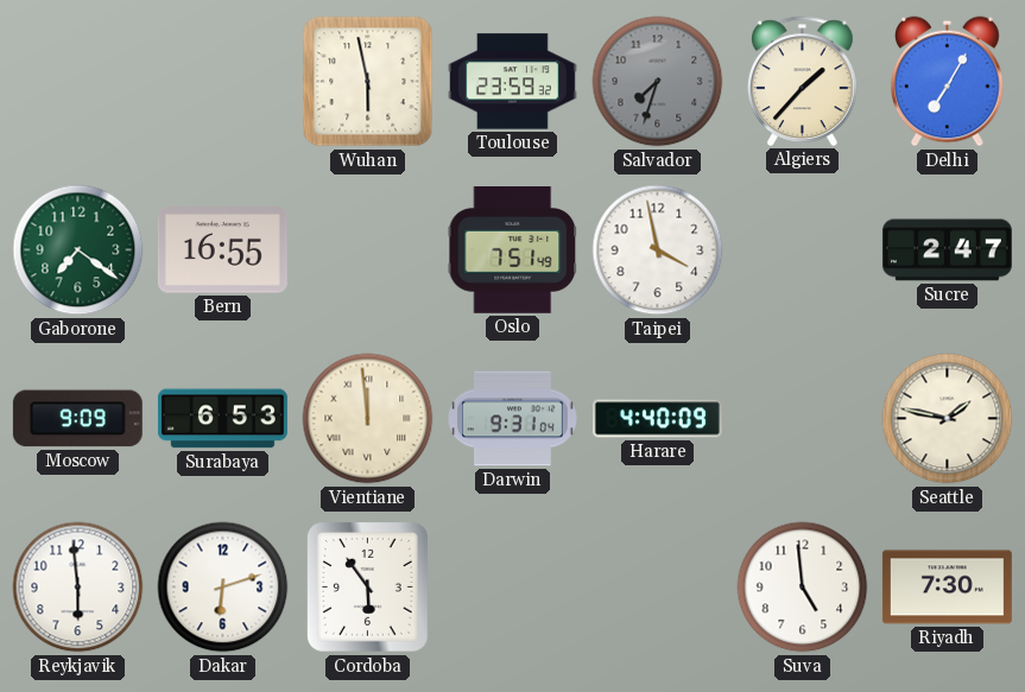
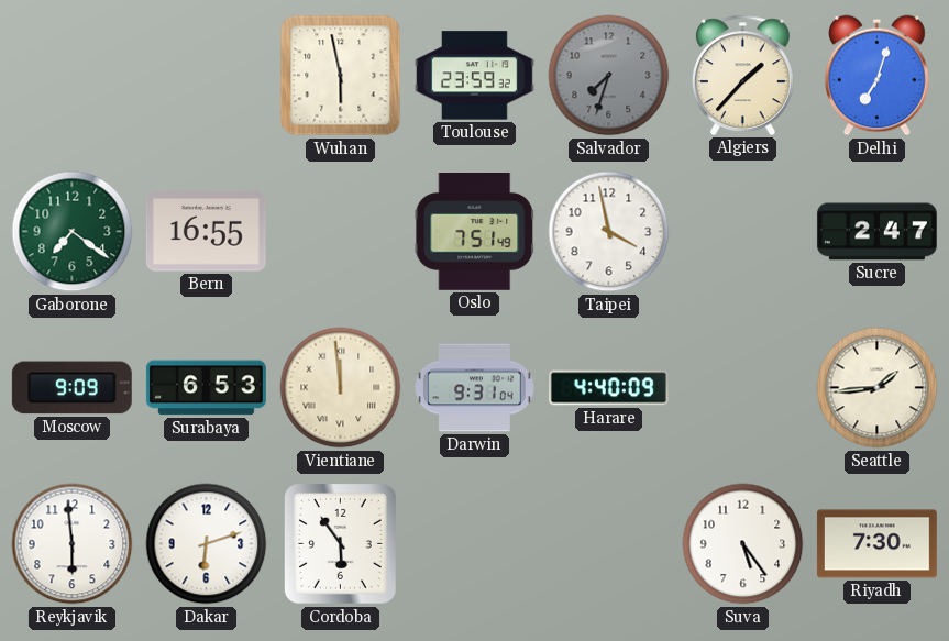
Delhi: 7:05 -> 7:03 (878, 76)
Seattle: 1:47 -> 1:44 (878, 388)
Suva: 4:59 -> 5:24 (743, 544)
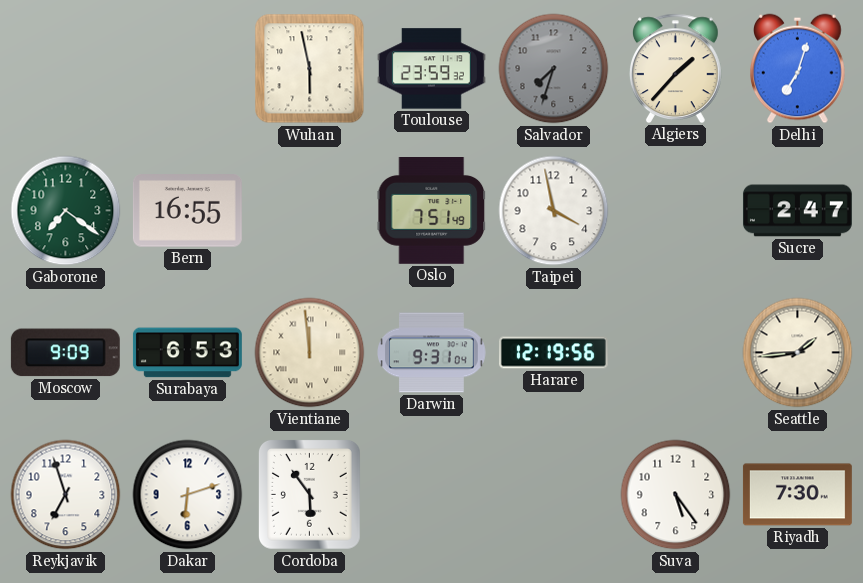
Harare: 4:40 -> 12:19 (553, 353)
Reykjavik: 5:59 -> 6:57 (66, 495)
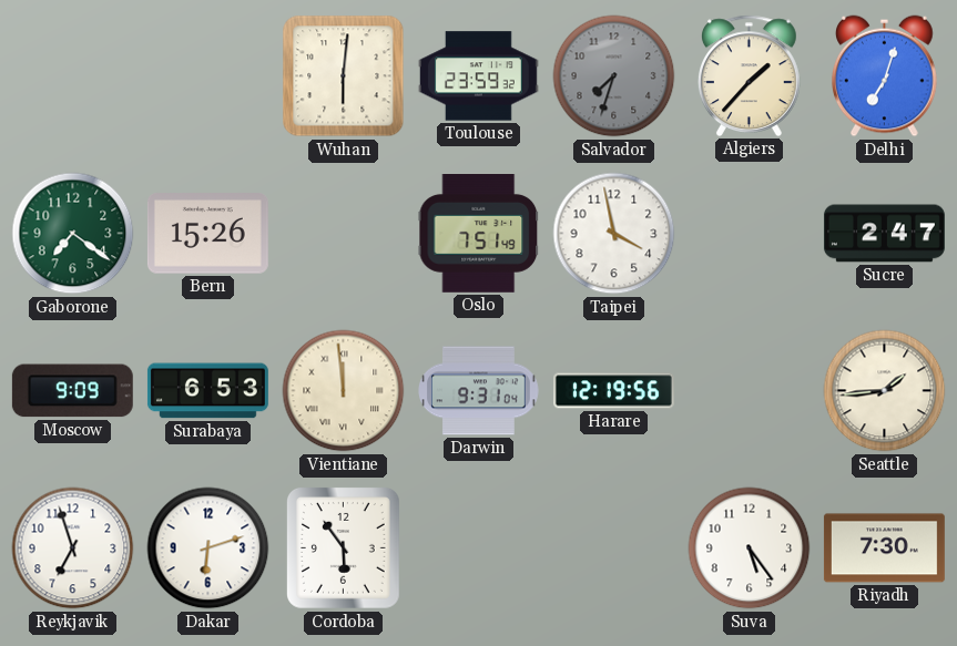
Wuhan: 5:58 -> 6:01 (344, 76)
Bern: 16:55 -> 15:26 (207, 234)
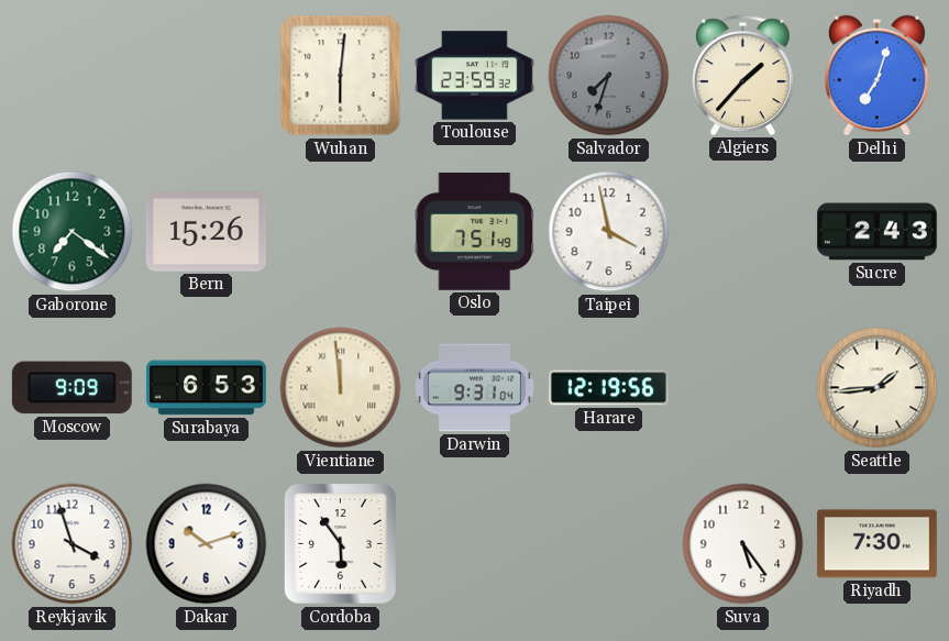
Sucre: 2:47 -> 2:43 (876, 232)
Reykjavik: 6:57 -> 3:57 (73, 544)
Dakar: 6:12 -> 10:12 (207, 544)
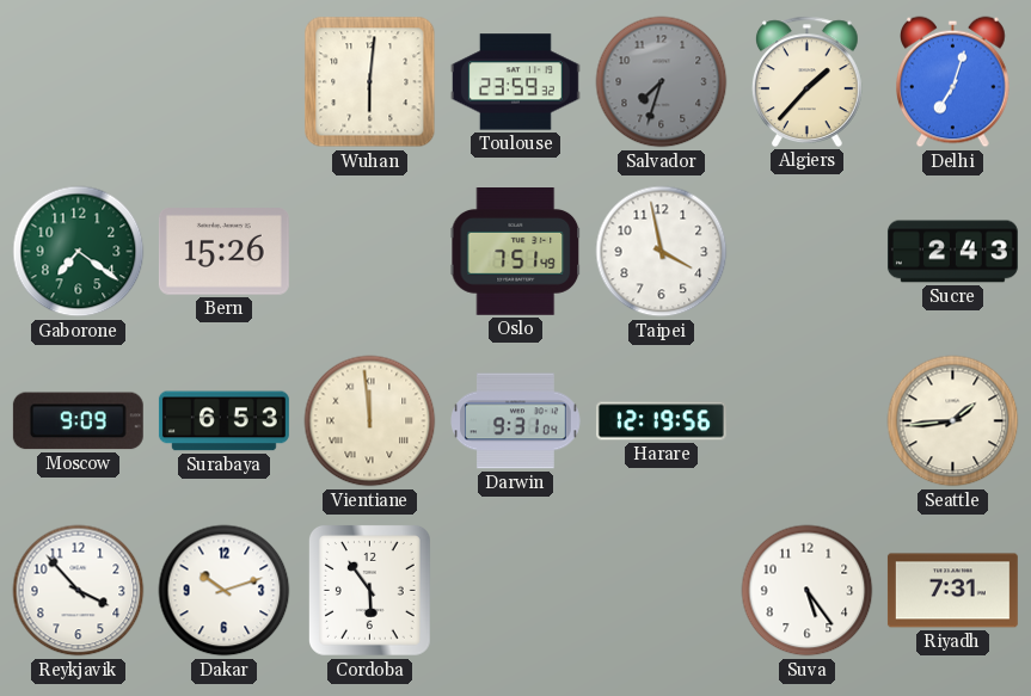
Reykjavik: 3:57 -> 3:53 (79, 591)
Riyadh: 7:30 -> 7:31 (952, 591)
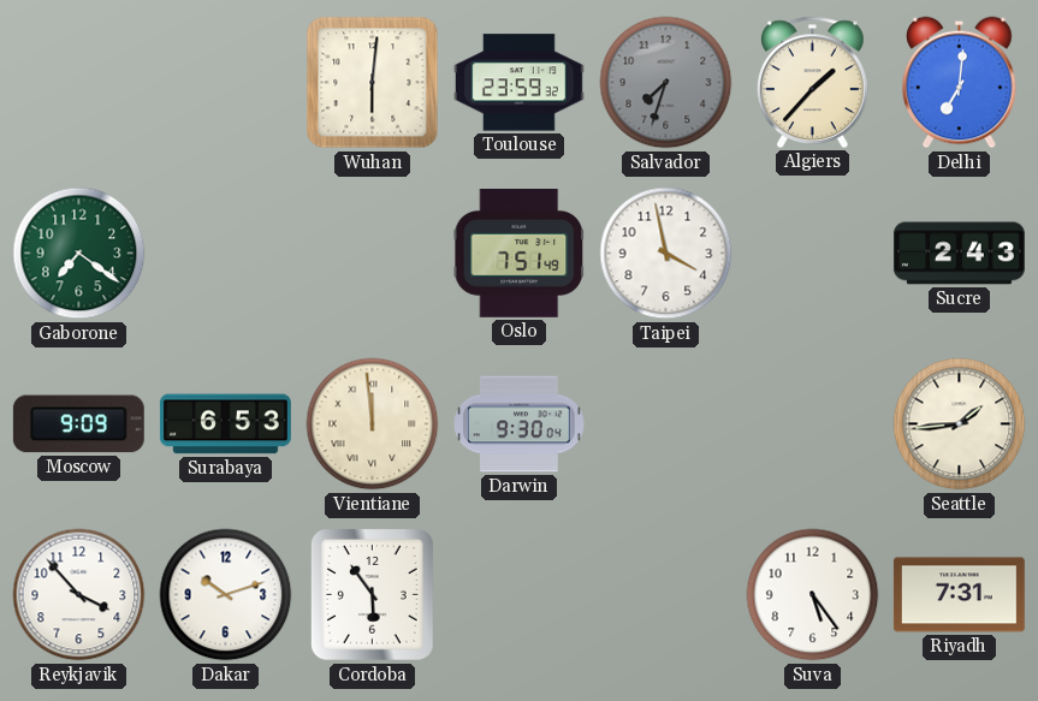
Delhi: 7:03 -> 7:01 (960, 83)
Bern: 15:26 -> none (223, 252)
Darwin: 9:31 -> 9:30 (520, 424)
Harare: 12:19 -> none (661, 421)
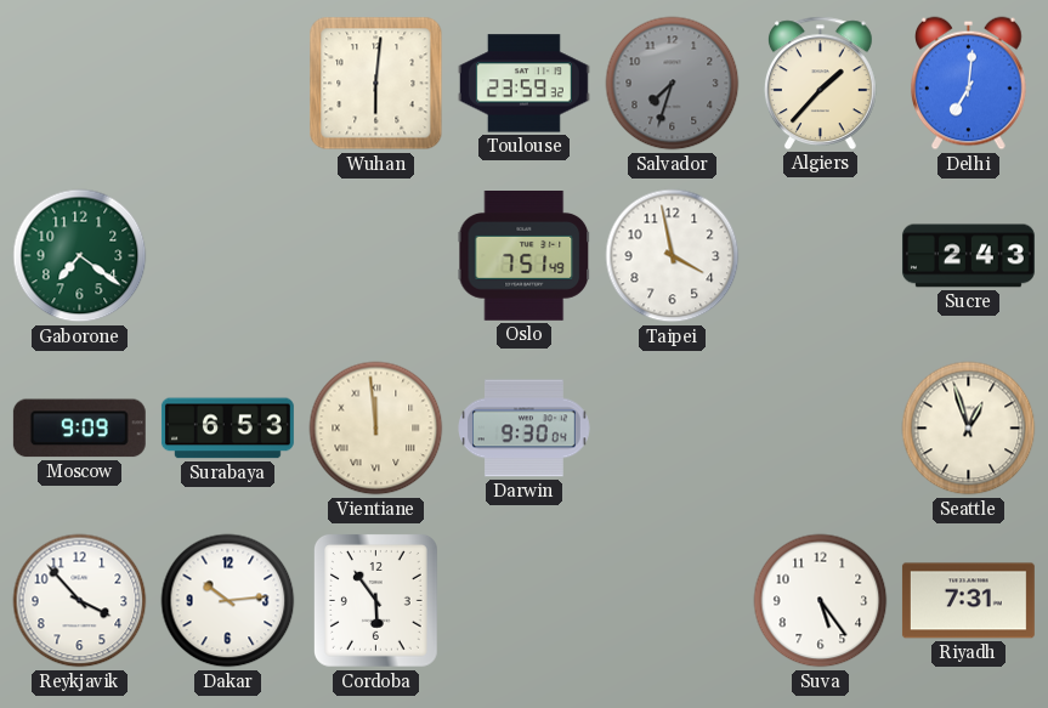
Seattle: 1:44 -> 12:57 (969, 429)
Dakar: 10:12 -> 10:14 (228, 601)
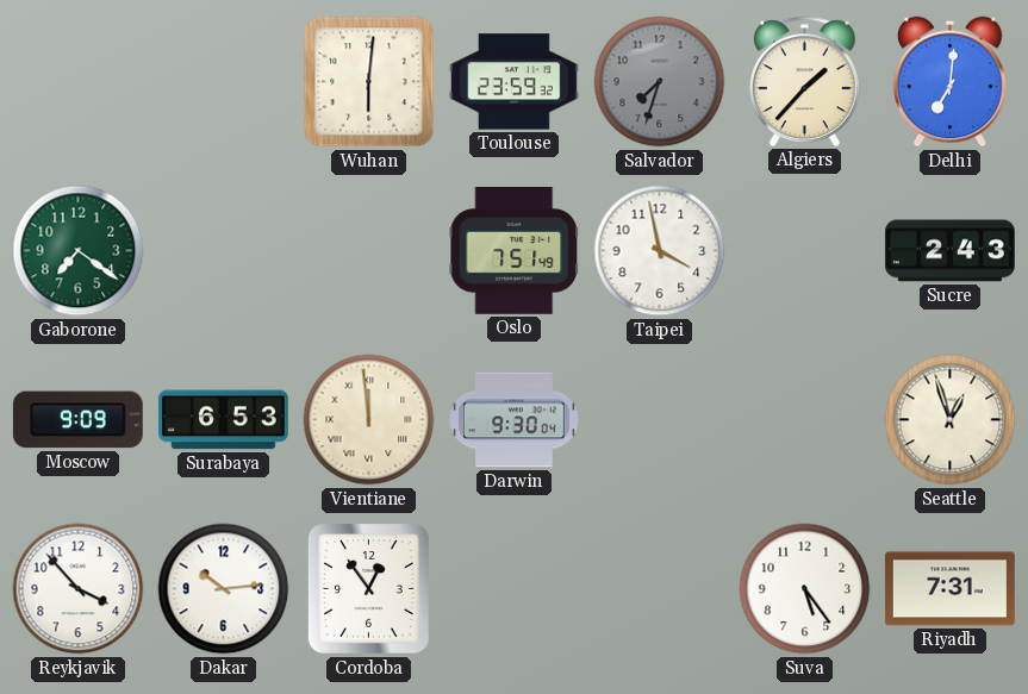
Cordoba: 5:54 -> 12:54 (368, 589)
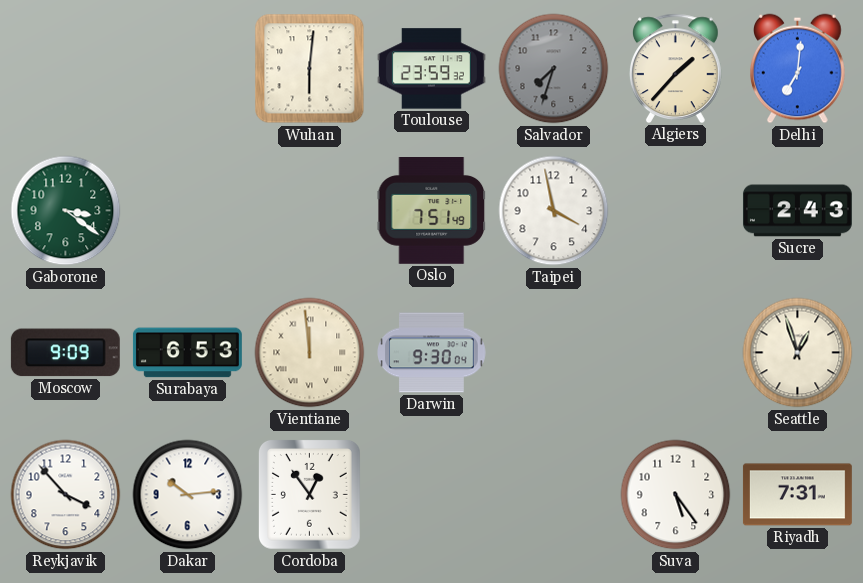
Gaborone: 7:21 -> 3:21 (66, 211)
